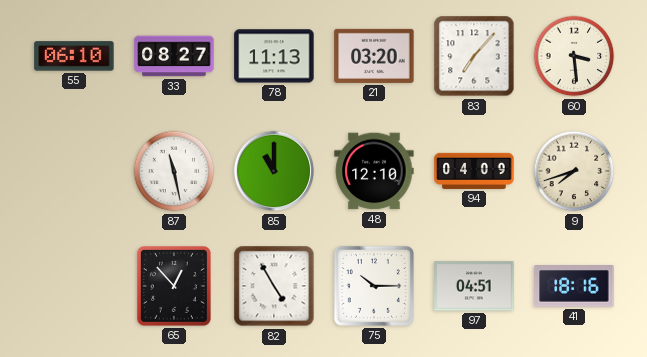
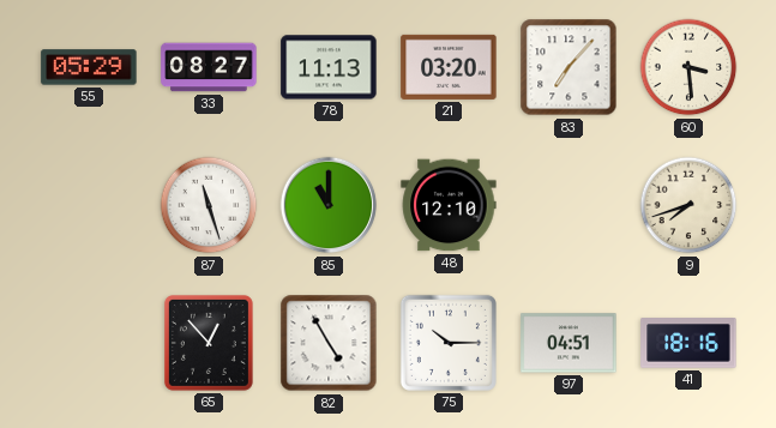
55: 06:10 -> 05:29 (89, 67)
87: 11:28 -> 11:27 (209, 205)
94: 04:09 -> none (474, 171)
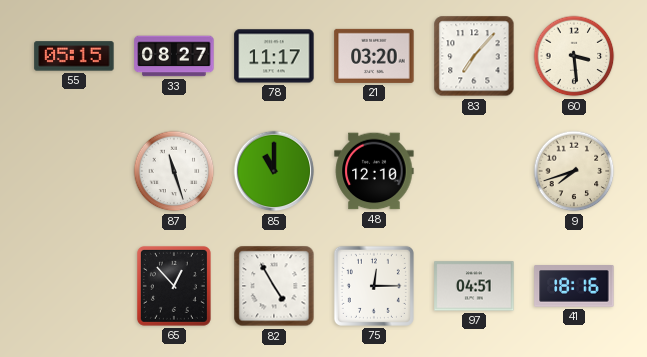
55: 05:29 -> 05:15 (74, 56)
78: 11:13 -> 11:17 (274, 56)
75: 10:15 -> 12:15 (374, 286)
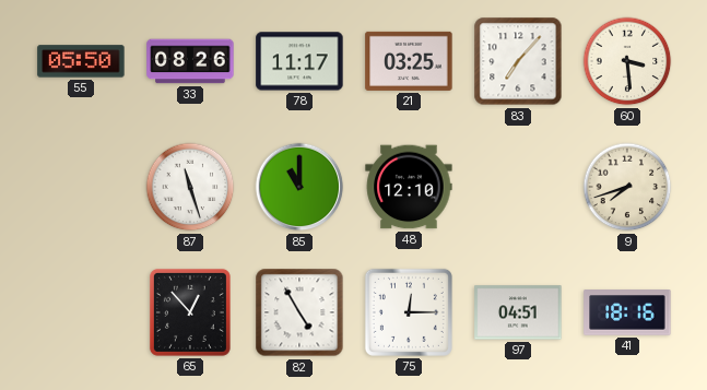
55: 05:15 -> 05:50 (81, 61)
33: 08:27 -> 08:26 (190, 61)
21: 03:20 -> 03:25 (409, 61)
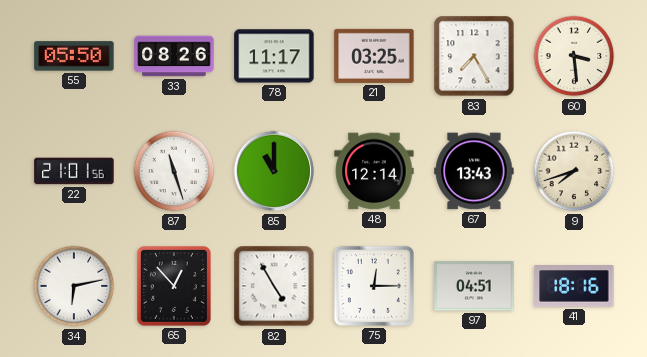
83: 7:07 -> 7:25 (474, 56)
22: none -> 21:01 (74, 171)
48: 12:10 -> 12:14 (374, 171)
67: none -> 13:43 (474, 171)
34: none -> 6:13 (74, 286)
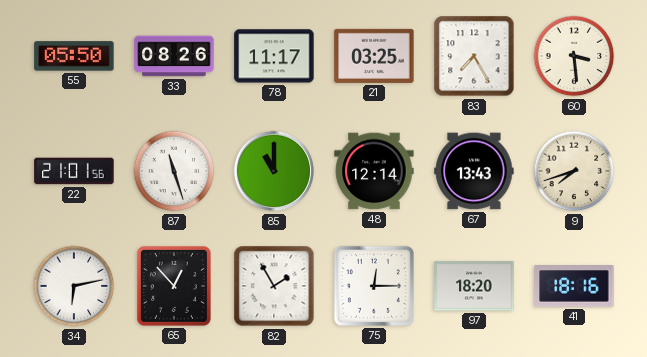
82: 4:55 -> 1:55 (274, 286)
97: 04:51 -> 18:20 (474, 286)
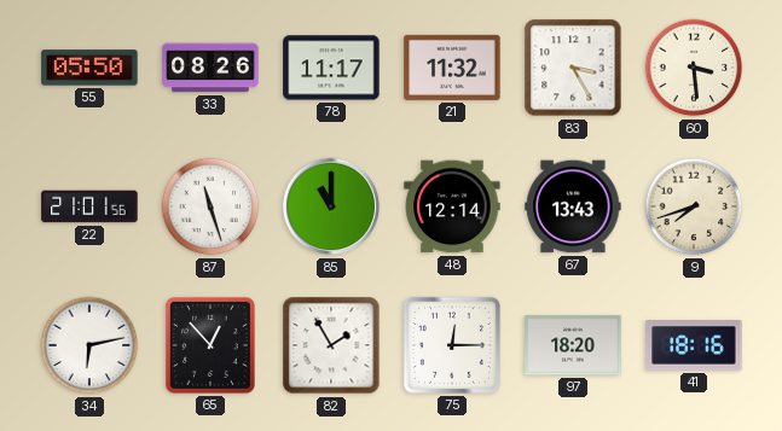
21: 03:25 -> 11:32 (452, 68)
83: 7:25 -> 3:25 (573, 68)
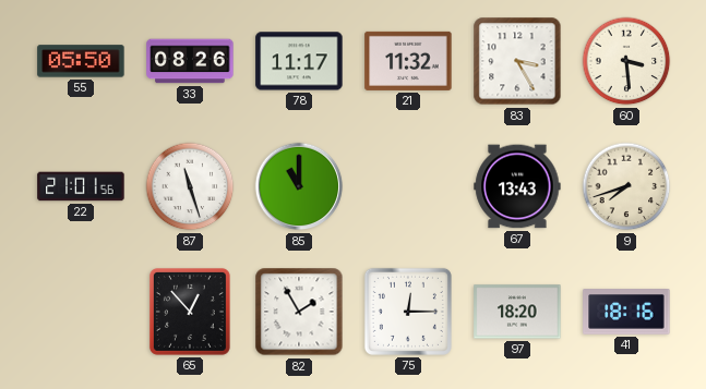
48: 12:14 -> none (452, 206)
34: 6:13 -> none (89, 345)
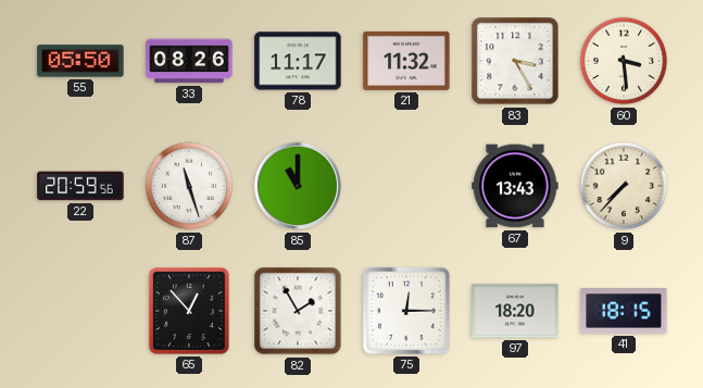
22: 21:01 -> 20:59 (80, 186)
9: 7:42 -> 7:37 (624, 186)
41: 18:16 -> 18:15 (624, 312)
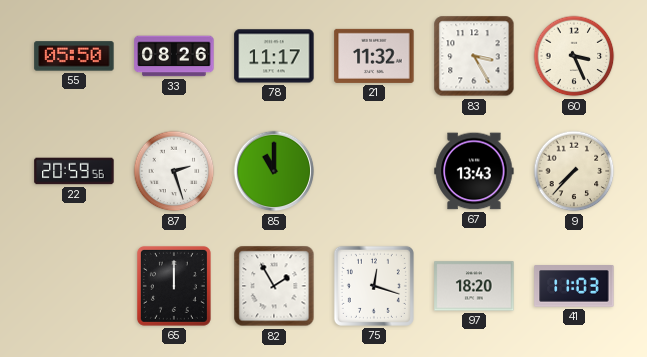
60: 3:29 -> 3:26 (574, 56)
87: 11:27 -> 2:27 (174, 171)
65: 12:53 -> 12:00 (174, 286)
75: 12:15 -> 12:18 (374, 286)
41: 18:15 -> 11:03 (574, 287)
